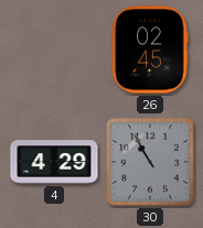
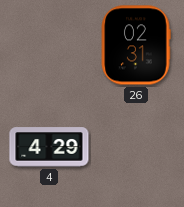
26: 02:45 -> 02:31 (136, 45)
30: 10:55 -> none (150, 162)
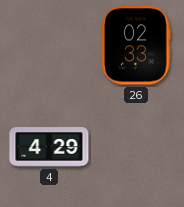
26: 02:31 -> 02:33 (136, 45)
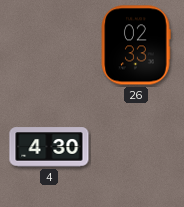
4: 4:29 -> 4:30 (49, 147)
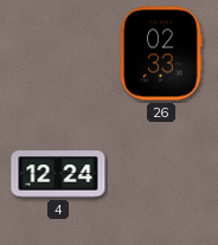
4: 4:30 -> 12:24 (58, 174)
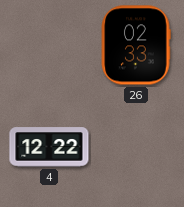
4: 12:24 -> 12:22 (49, 147)
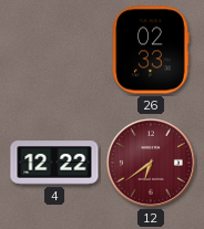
12: none -> 6:39 (152, 164)
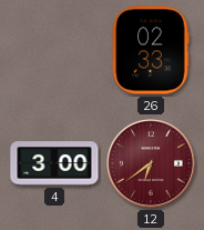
4: 12:22 -> 3:00 (54, 163)
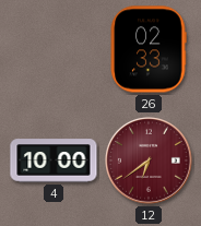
4: 3:00 -> 10:00 (54, 160)
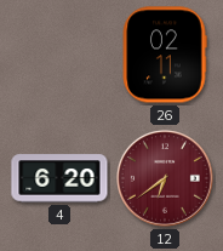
26: 02:33 -> 02:11 (165, 55)
4: 10:00 -> 6:20 (59, 178)
